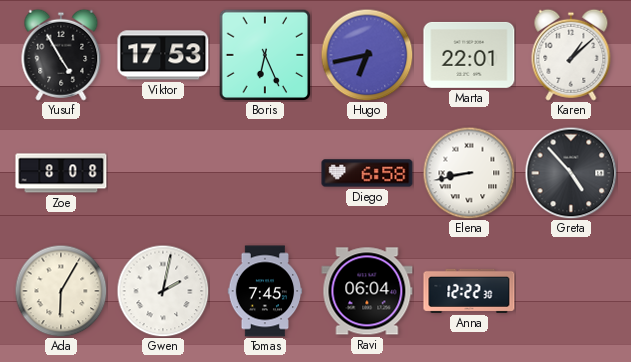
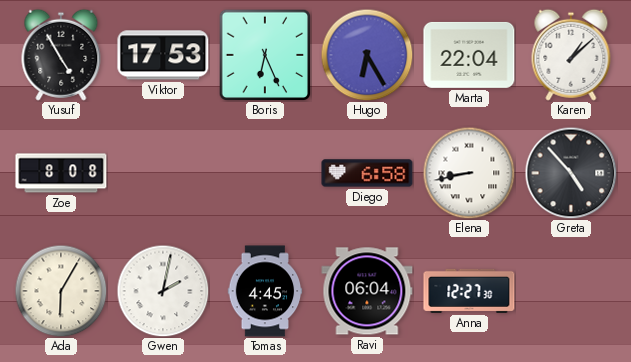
Hugo: 6:43 -> 6:25 (367, 55)
Marta: 22:01 -> 22:04 (469, 55)
Tomas: 7:45 -> 4:45 (265, 291)
Anna: 12:22 -> 12:27 (469, 291)
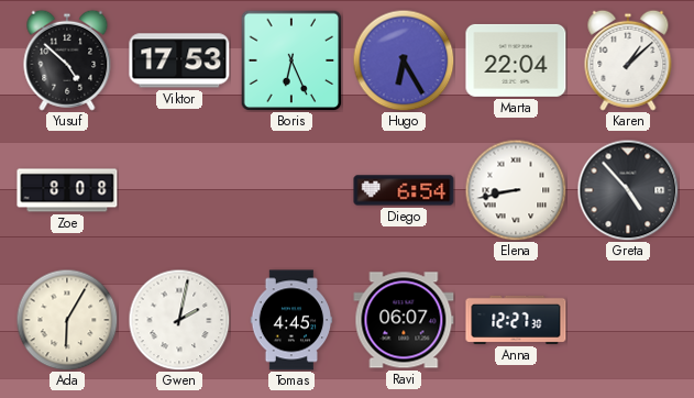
Yusuf: 4:55 -> 4:52 (67, 60)
Diego: 6:58 -> 6:54 (404, 190)
Ravi: 06:04 -> 06:07 (404, 320)
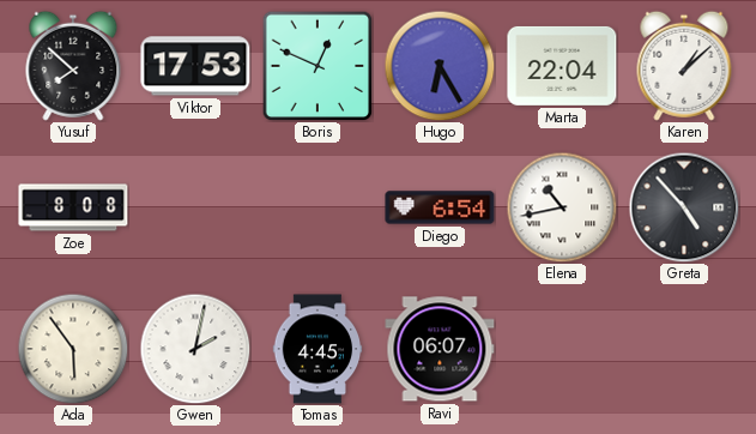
Yusuf: 4:52 -> 7:52 (73, 66)
Boris: 6:26 -> 12:49 (317, 66)
Elena: 8:43 -> 10:43 (562, 207)
Ada: 6:05 -> 5:54 (73, 349)
Anna: 12:27 -> none (516, 320)
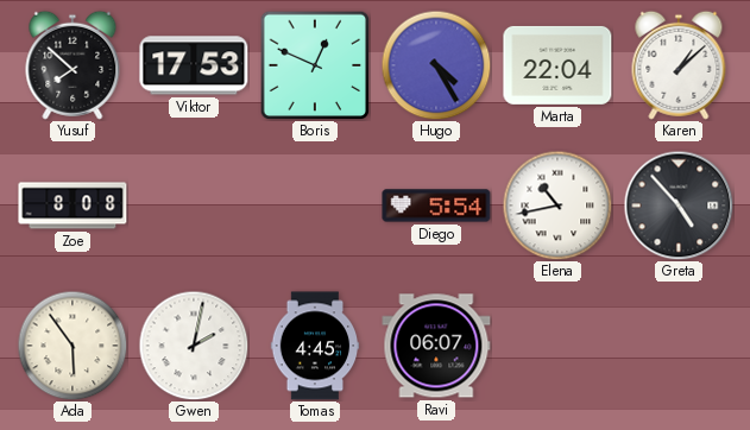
Hugo: 6:25 -> 4:25 (436, 65)
Diego: 6:54 -> 5:54 (436, 205)
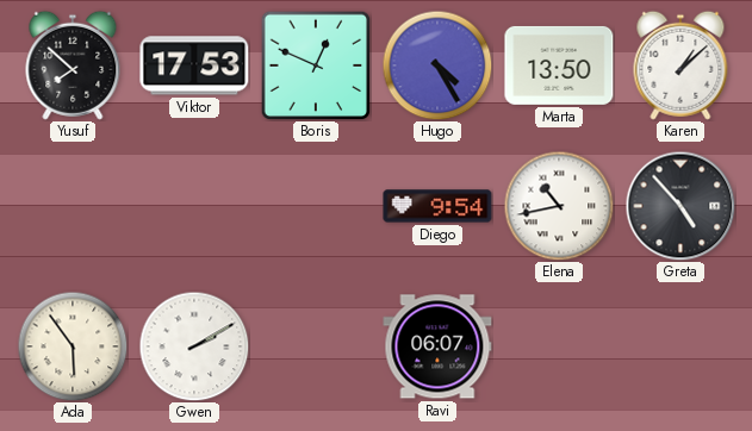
Marta: 22:04 -> 13:50 (559, 65)
Zoe: 8:08 -> none (73, 205)
Diego: 5:54 -> 9:54 (437, 206)
Gwen: 2:02 -> 2:10 (194, 346)
Tomas: 4:45 -> none (315, 346)
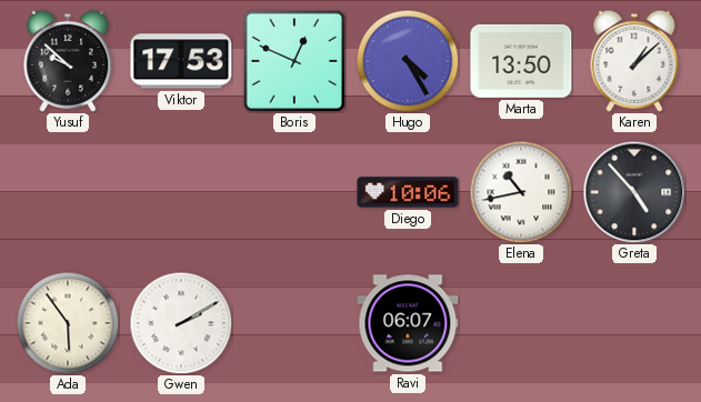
Yusuf: 7:52 -> 9:52 (68, 61)
Diego: 9:54 -> 10:06 (408, 192)
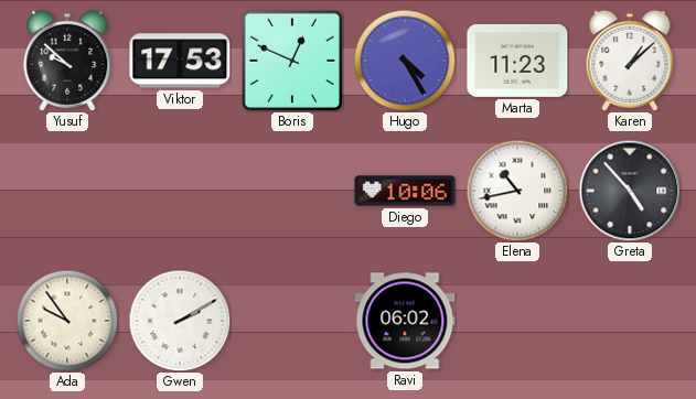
Marta: 13:50 -> 11:23 (517, 61)
Ada: 5:54 -> 9:54 (67, 321)
Ravi: 06:07 -> 06:02 (405, 321)
